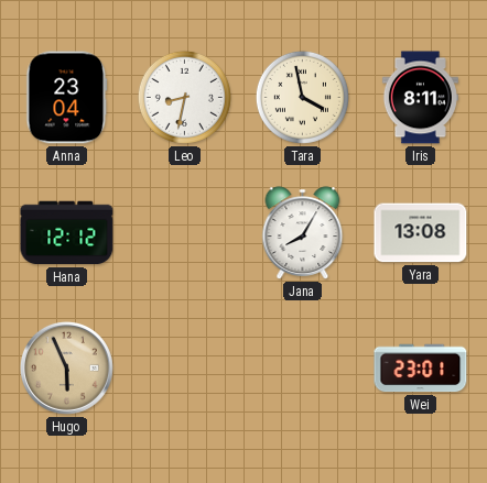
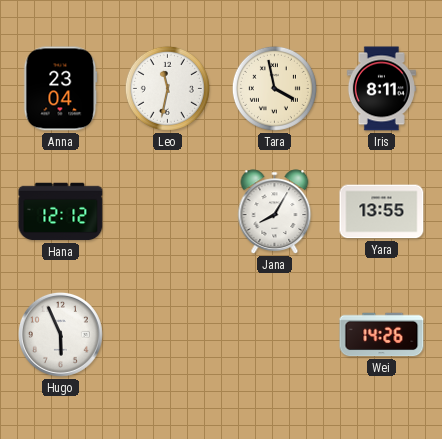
Leo: 8:32 -> 11:32 (167, 88)
Yara: 13:08 -> 13:55 (382, 212)
Hugo dial: champagne -> white (60, 334)
Wei: 23:01 -> 14:26 (382, 335)
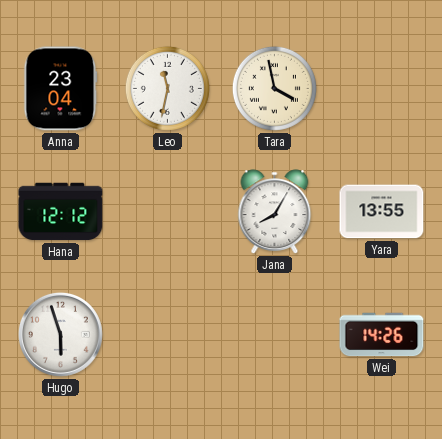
Iris: 8:11 -> none (381, 89)
Hugo: 5:56 -> 5:57 (60, 334)
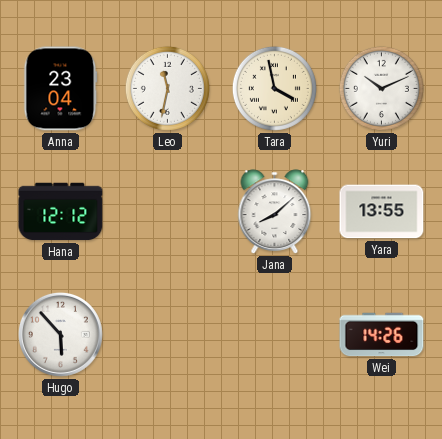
Yuri: none -> 10:11 (381, 88)
Jana: 8:05 -> 8:08 (275, 212)
Hugo: 5:57 -> 5:53 (60, 334)
